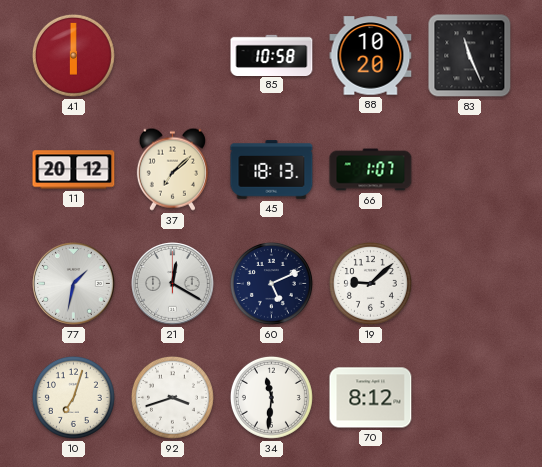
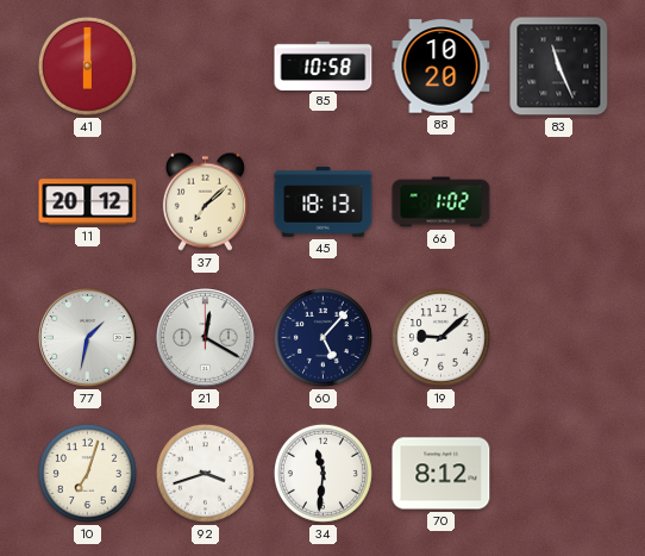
66: 1:07 -> 1:02 (442, 202)
60: 5:11 -> 5:07 (322, 337)
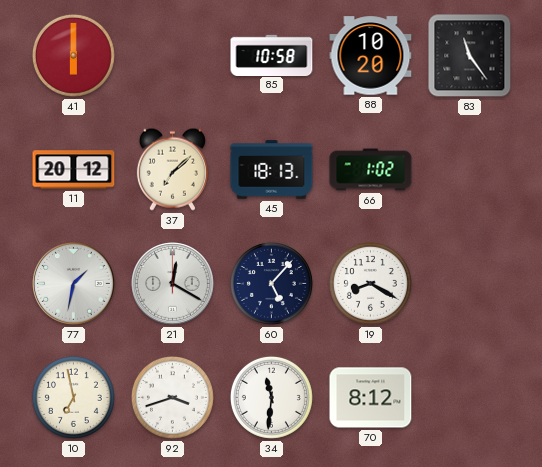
83: 11:26 -> 11:24 (470, 56)
19: 9:08 -> 8:20 (370, 283)
10: 7:03 -> 6:58 (73, 397)
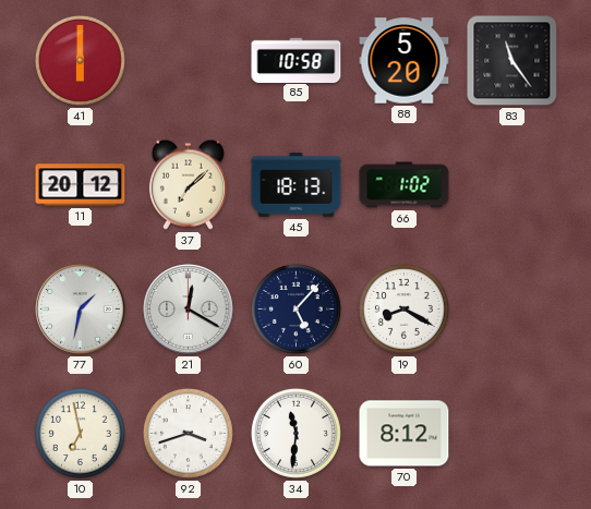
88: 10:20 -> 5:20 (405, 61)
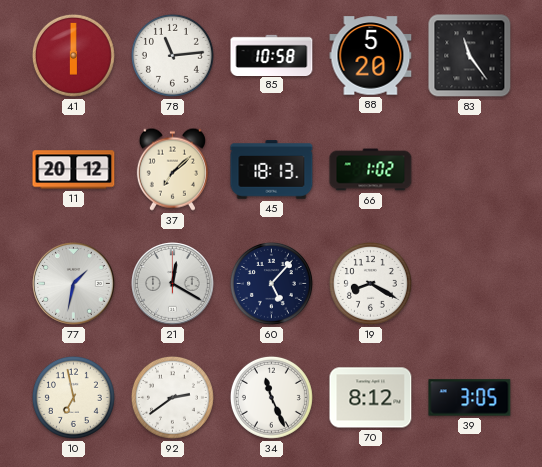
78: none -> 11:14 (172, 55)
92: 3:42 -> 2:39 (172, 397)
34: 11:31 -> 11:26 (271, 397)
39: none -> 3:05 (470, 398)
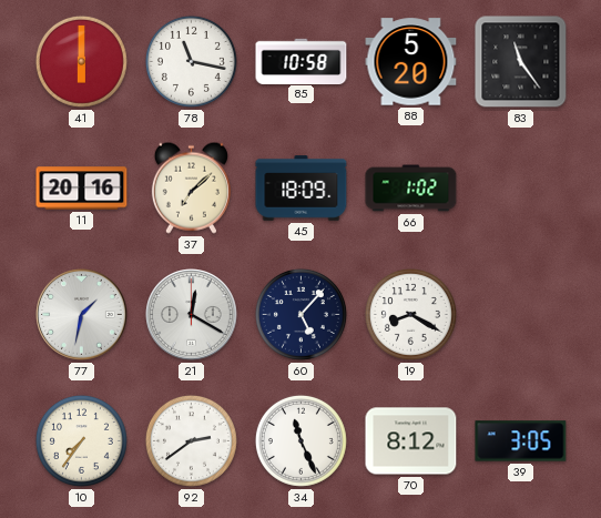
78: 11:14 -> 11:17 (191, 61)
11: 20:12 -> 20:16 (82, 189)
45: 18:13 -> 18:09 (302, 189)
10: 6:58 -> 7:36 (81, 440)
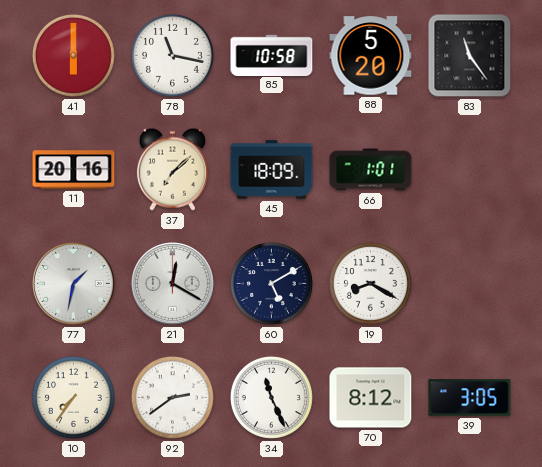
66: 1:02 -> 1:01 (371, 170)
60: 5:07 -> 5:10 (271, 283)
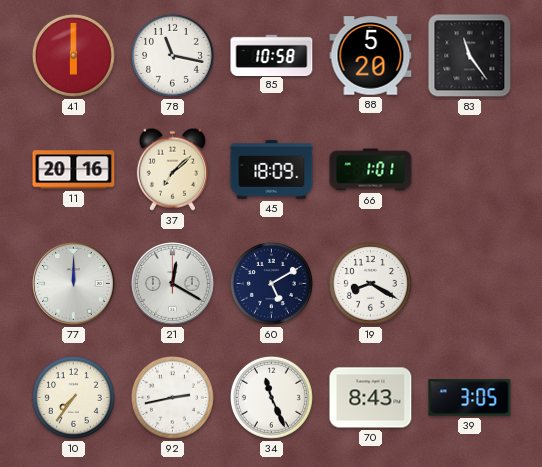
77: 1:32 -> 12:00 (74, 284)
92: 2:39 -> 2:43 (172, 397)
70: 8:12 -> 8:43 (371, 398)
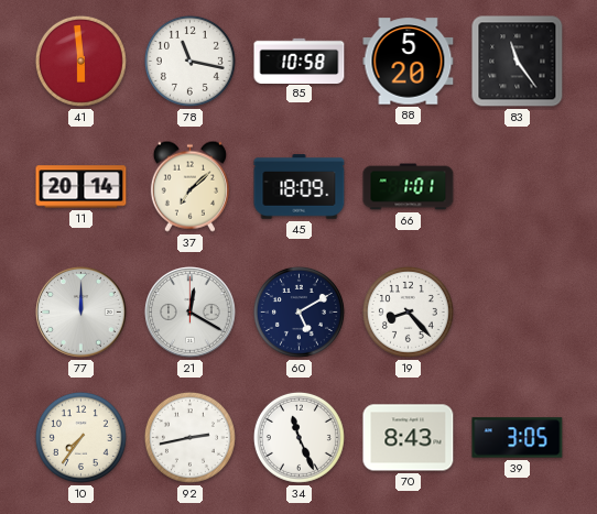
41: 6:00 -> 5:59 (80, 61)
11: 20:16 -> 20:14 (82, 187)
19: 8:20 -> 8:23 (408, 311)
